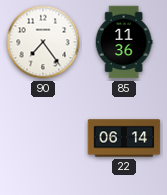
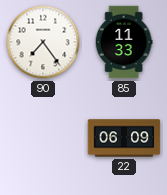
85: 11:36 -> 11:33 (124, 42)
22: 06:14 -> 06:09 (124, 138)
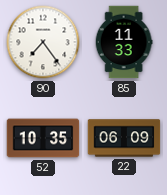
52: none -> 10:35 (43, 138)
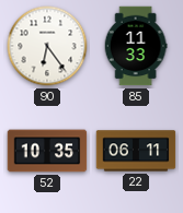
90: 7:24 -> 6:24 (47, 46)
22: 06:09 -> 06:11 (136, 151)
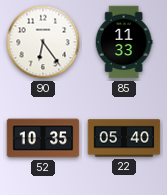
22: 06:11 -> 05:40 (124, 138)
